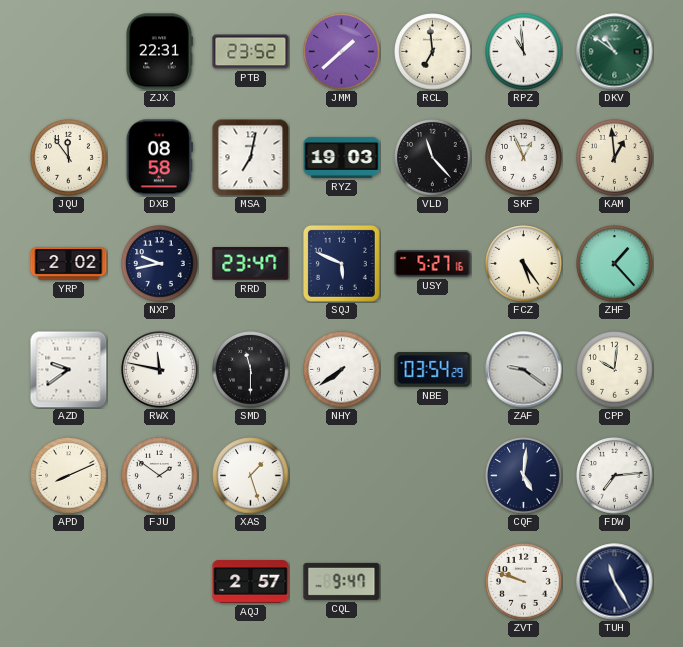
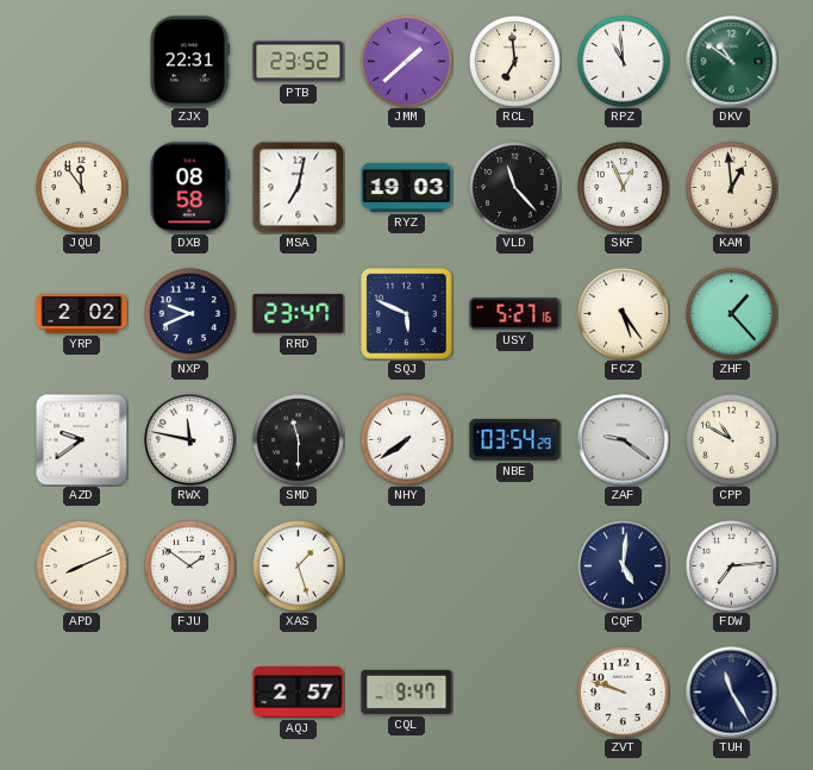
NXP: 9:43 -> 9:41 (190, 314)
CPP: 10:01 -> 10:50 (732, 440)
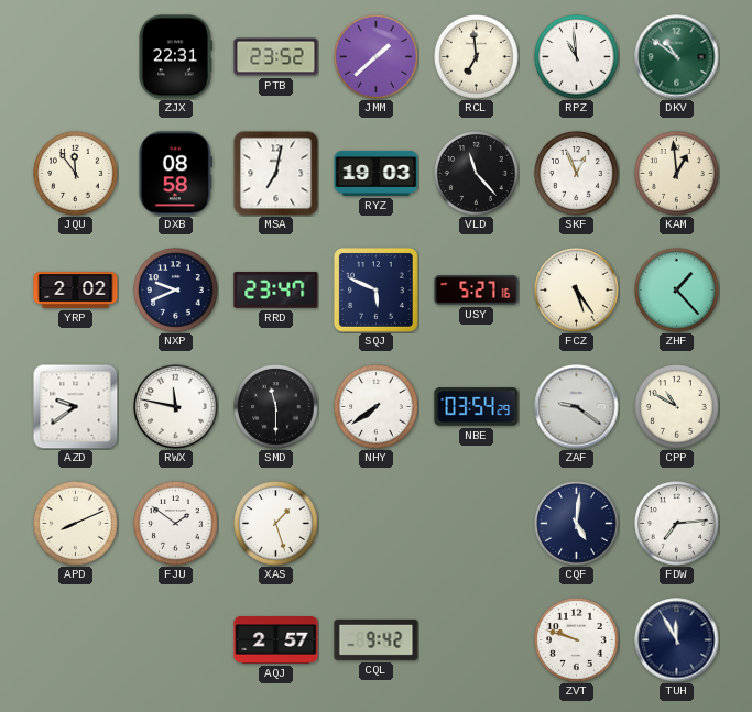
CQL: 9:47 -> 9:42 (377, 639)
TUH: 11:25 -> 11:55 (677, 640)
